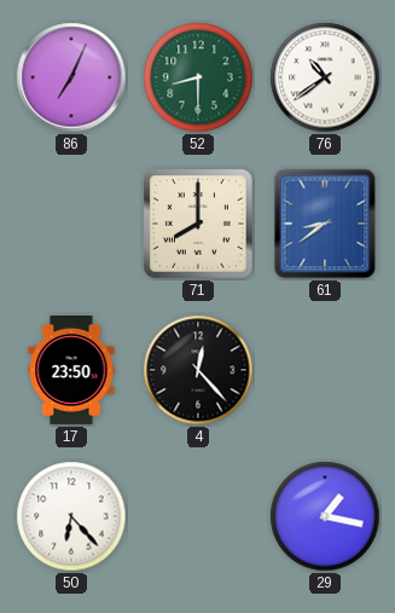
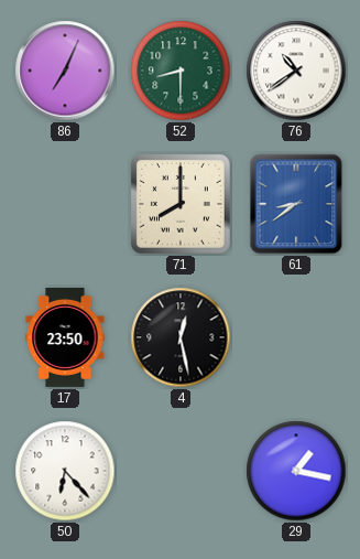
4: 12:23 -> 12:28 (181, 337)
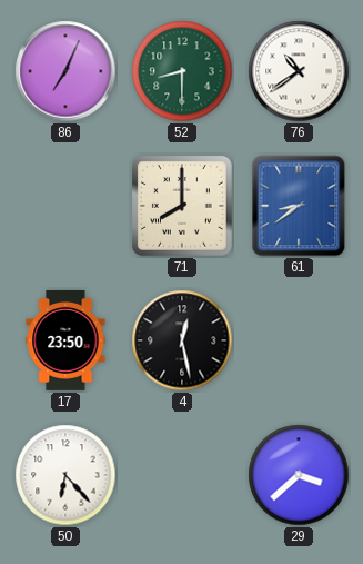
29: 1:17 -> 3:38 (299, 475)
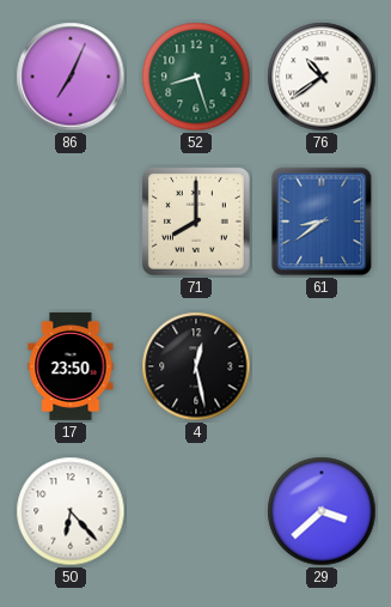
52: 8:30 -> 8:27 (196, 77)
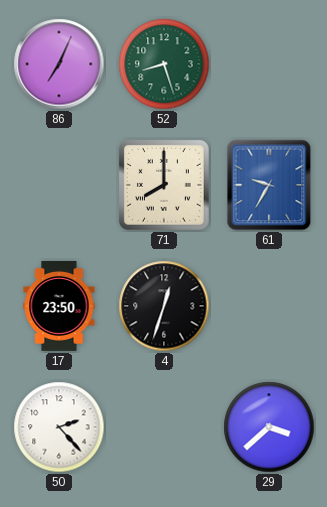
76: 10:39 -> none (322, 77)
61: 8:39 -> 9:35 (269, 185)
4: 12:28 -> 12:33 (164, 306)
50: 6:23 -> 2:23 (59, 427)
